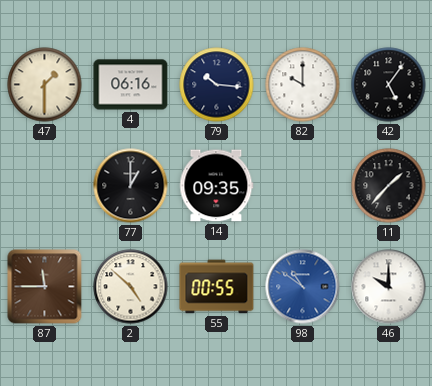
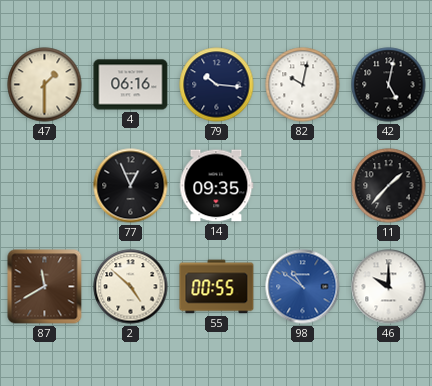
82: 10:00 -> 10:02 (303, 85)
42: 5:06 -> 5:02 (389, 85)
77: 1:00 -> 12:56 (131, 186)
87: 11:45 -> 11:40 (45, 287)
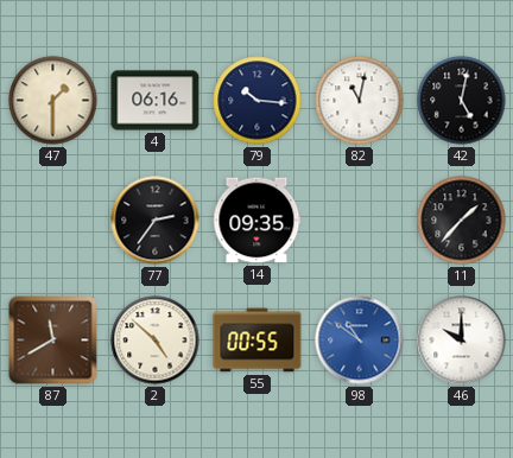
82: 10:02 -> 11:02 (360, 101)
77: 12:56 -> 2:36 (156, 221)
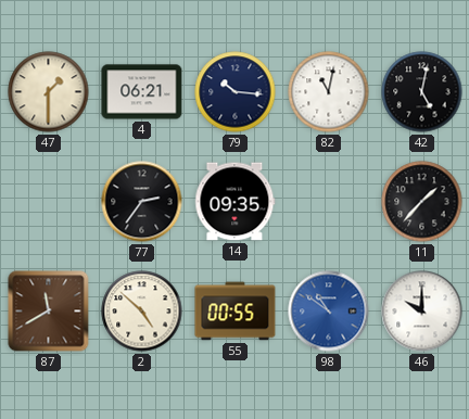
4: 06:16 -> 06:21 (142, 92)
